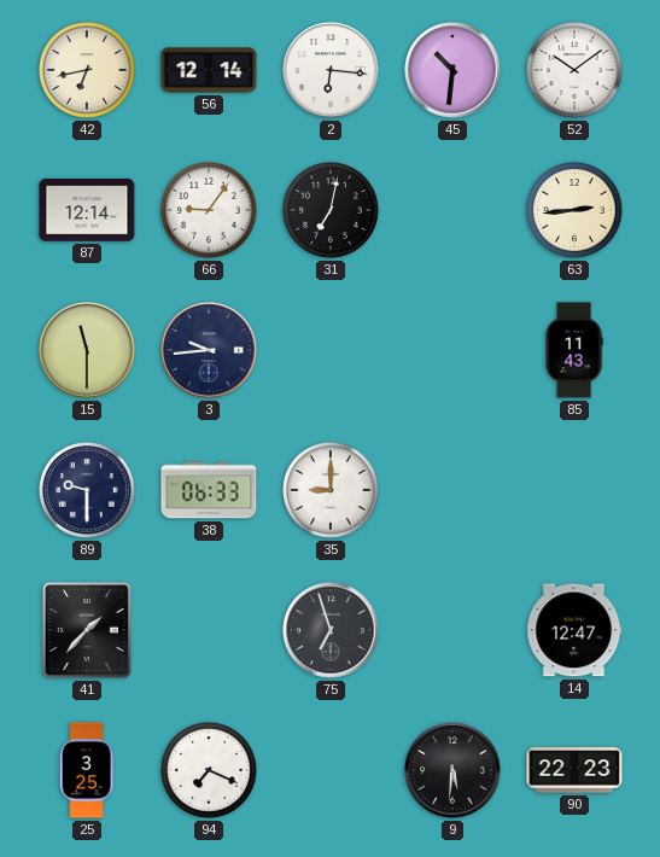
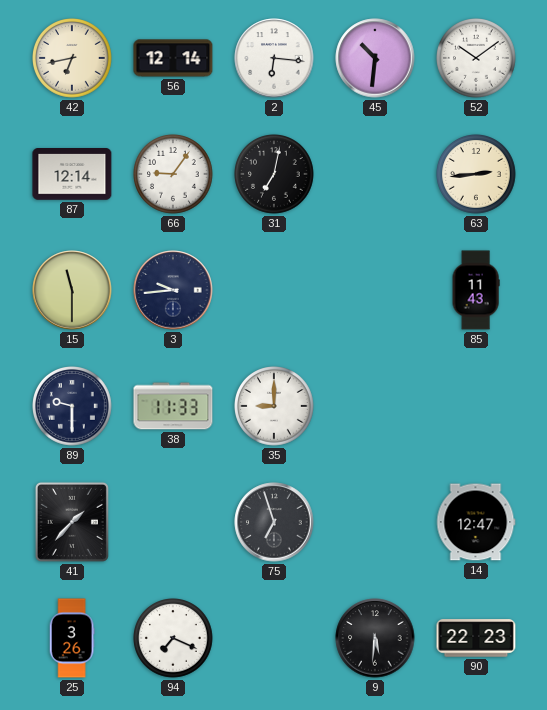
38: 06:33 -> 11:33 (173, 406)
25: 3:25 -> 3:26 (72, 638)
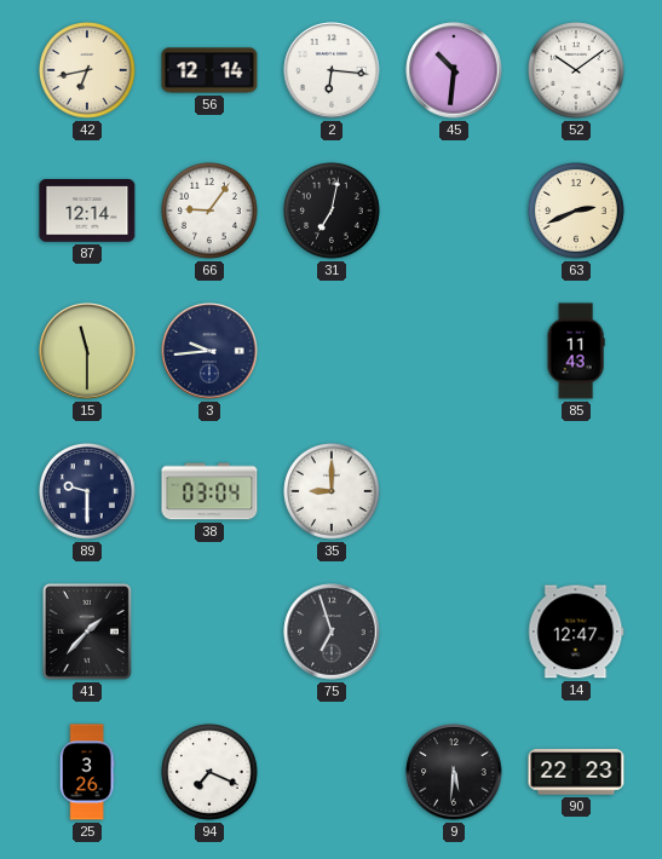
63: 2:44 -> 2:41 (577, 212)
38: 11:33 -> 03:04 (209, 491)
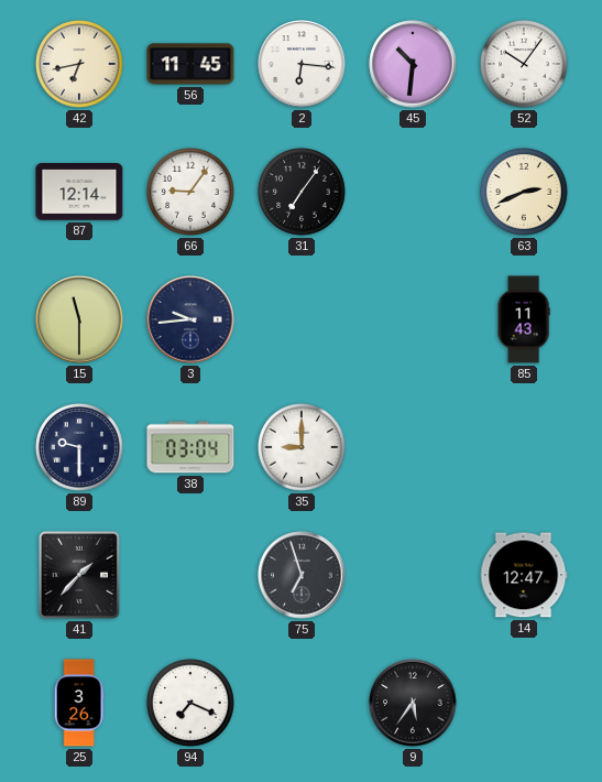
56: 12:14 -> 11:45 (190, 64)
52: 10:09 -> 10:06 (525, 65)
31: 7:02 -> 7:06 (303, 193)
9: 5:31 -> 5:36 (413, 703)
90: 22:23 -> none (576, 772)
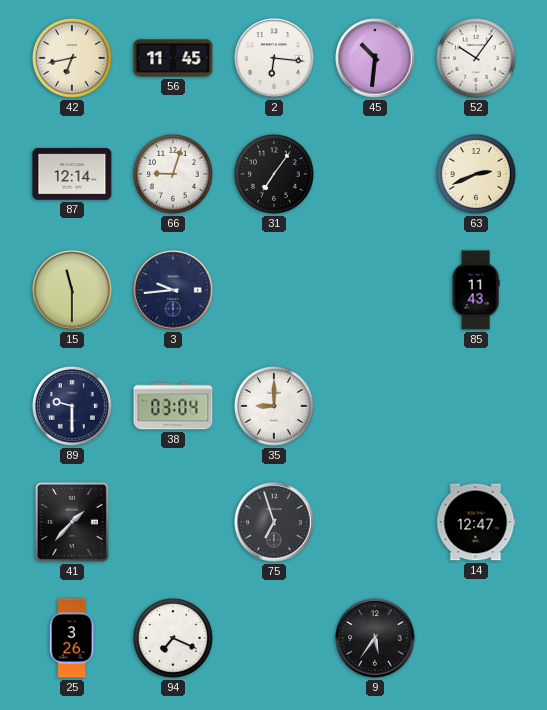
66: 9:06 -> 9:03 (174, 175)
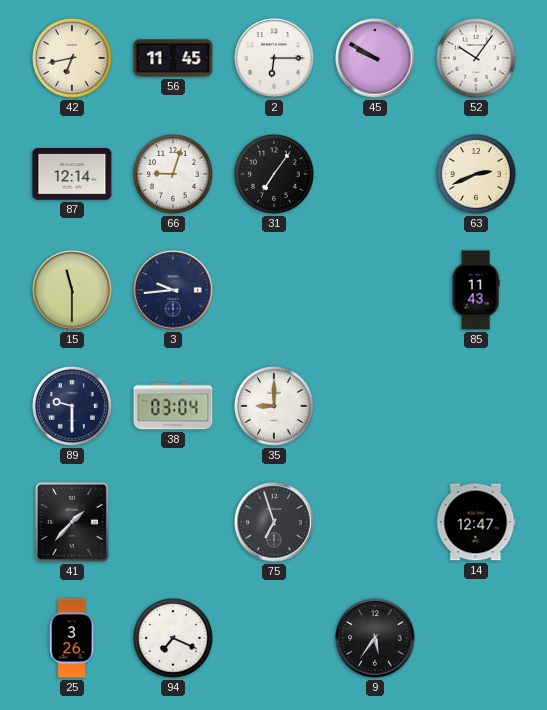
2: 6:16 -> 6:15 (274, 58)
45: 10:31 -> 9:50 (375, 58)
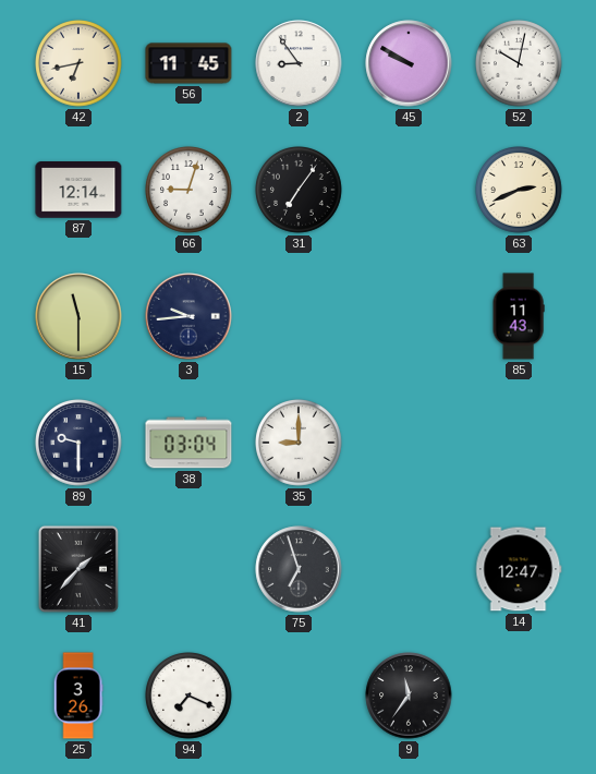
2: 6:15 -> 8:54 (299, 63)
52: 10:06 -> 10:02 (520, 64)
9: 5:36 -> 11:36 (409, 696)
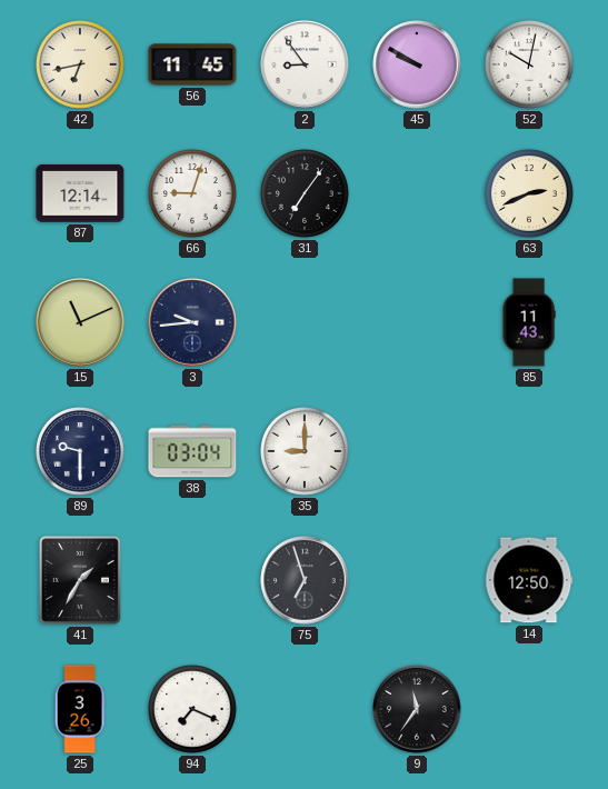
15: 11:30 -> 11:11 (80, 322)
41: 1:37 -> 1:35 (80, 580)
14: 12:47 -> 12:50 (529, 580)
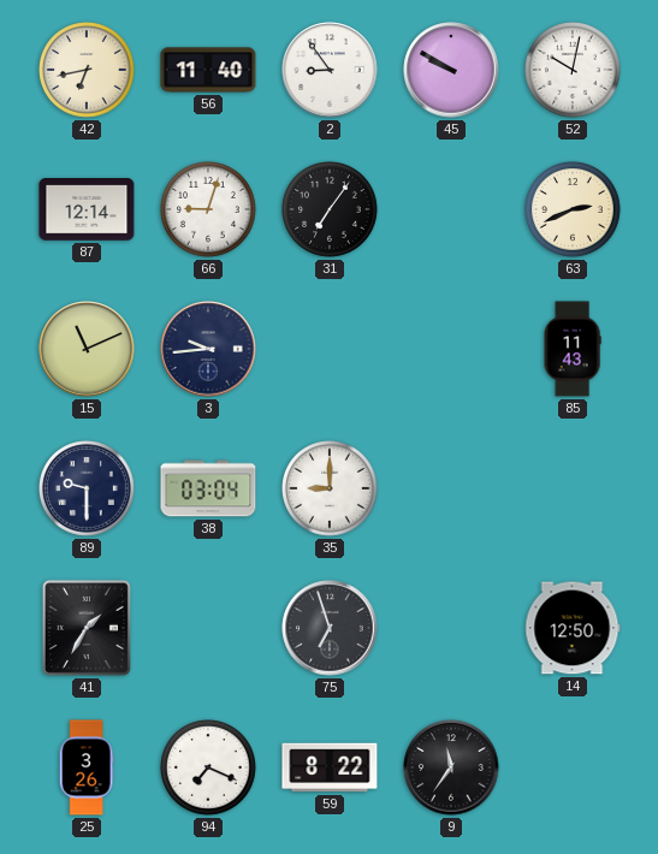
56: 11:45 -> 11:40 (208, 70)
59: none -> 8:22 (330, 767)
